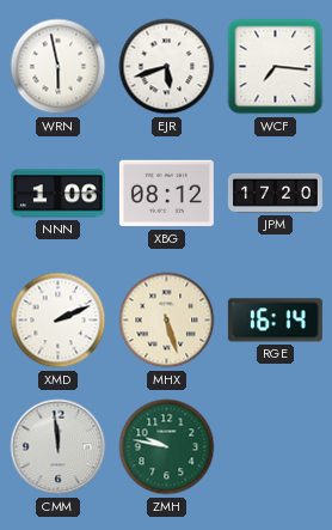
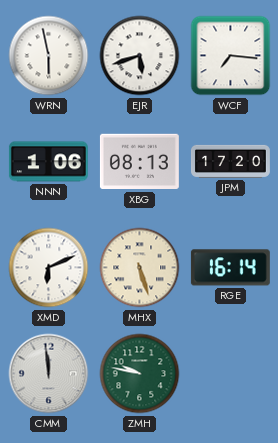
XBG: 08:12 -> 08:13 (139, 162)
XMD: 2:11 -> 6:11 (49, 268)
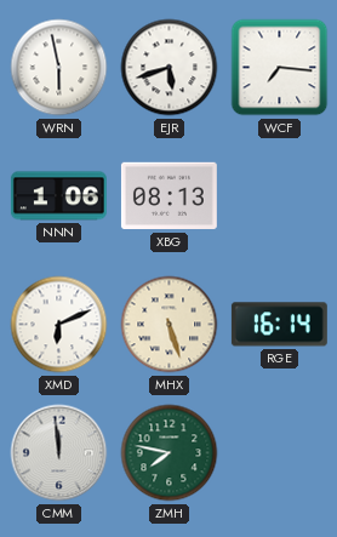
JPM: 17:20 -> none (230, 161)
ZMH: 9:47 -> 7:47 (170, 453)
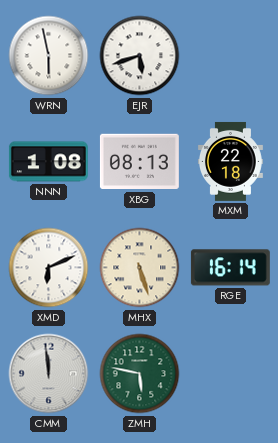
WCF: 7:16 -> none (280, 68)
NNN: 1:06 -> 1:08 (48, 162)
MXM: none -> 22:18 (230, 161)
ZMH: 7:47 -> 5:47 (140, 374)
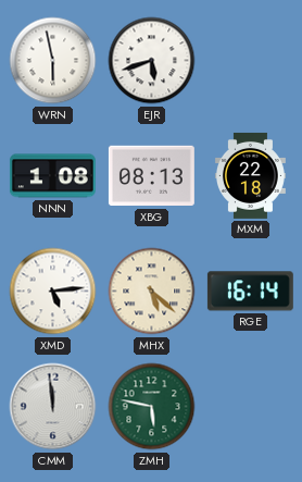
XMD: 6:11 -> 5:14 (53, 292)
MHX: 5:27 -> 5:22 (152, 292)
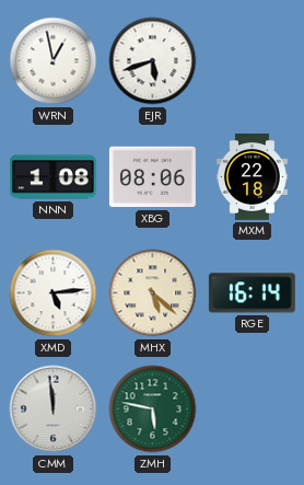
WRN: 5:58 -> 12:58 (54, 61)
XBG: 08:13 -> 08:06 (152, 177)
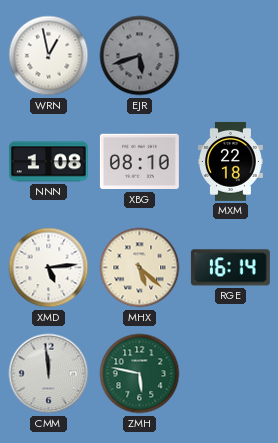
EJR dial: white -> grey (140, 56)
XBG: 08:06 -> 08:10 (139, 162)
